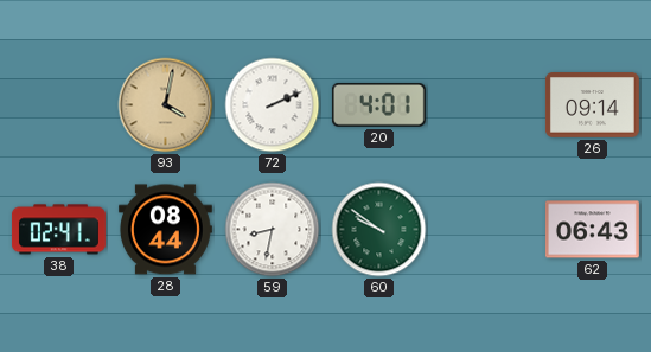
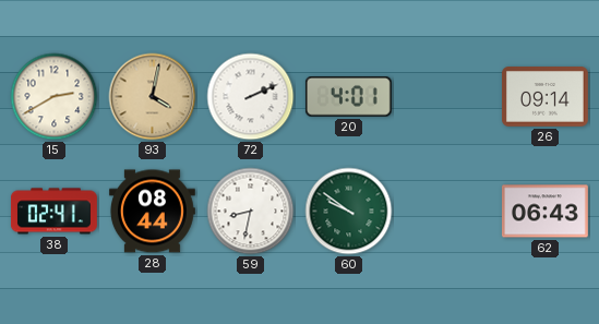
15: none -> 2:40 (55, 97)
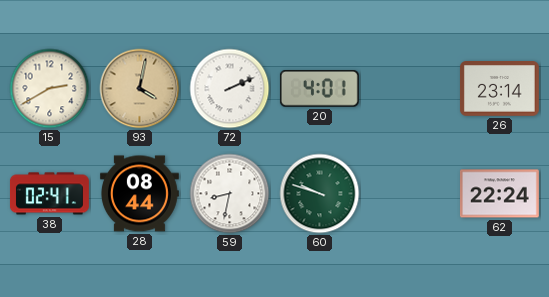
26: 09:14 -> 23:14 (499, 89)
60: 9:51 -> 9:48 (320, 194)
62: 06:43 -> 22:24 (499, 194)
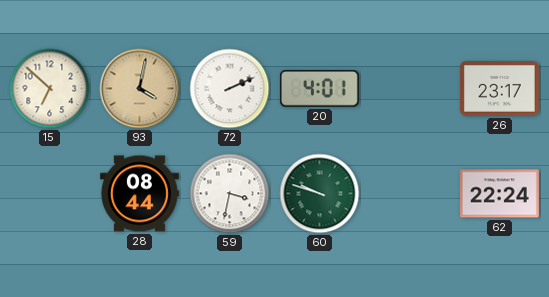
15: 2:40 -> 6:52 (50, 89)
26: 23:14 -> 23:17 (499, 89)
38: 02:41 -> none (49, 194)
59: 8:32 -> 3:32 (230, 194)
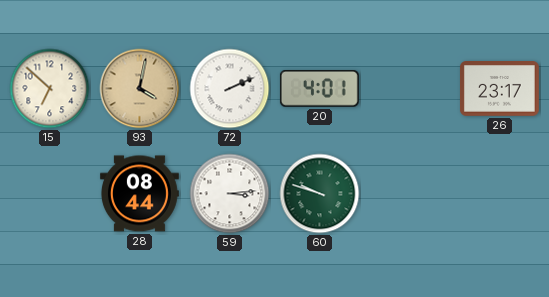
59: 3:32 -> 3:14 (230, 194)
62: 22:24 -> none (499, 194)
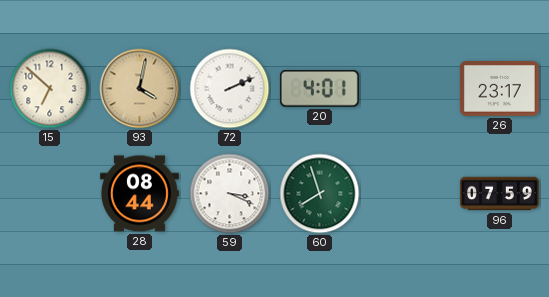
59: 3:14 -> 3:19 (230, 194)
60: 9:48 -> 7:57 (320, 194)
96: none -> 07:59 (499, 194)
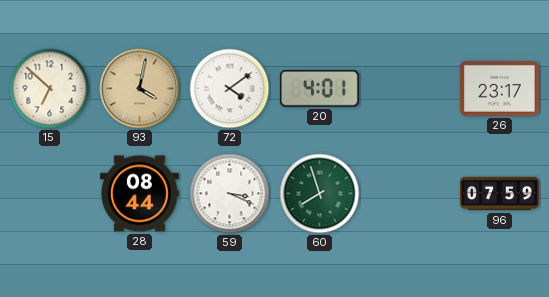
72: 2:11 -> 4:09 (230, 89)
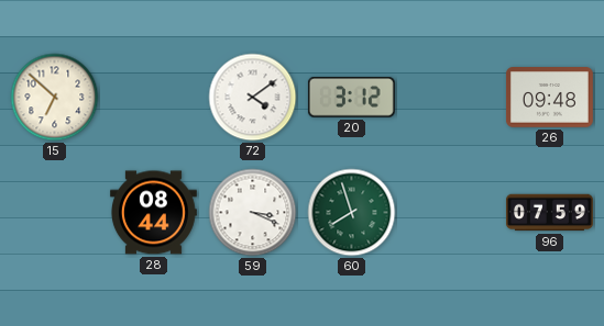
93: 4:02 -> none (140, 89)
20: 4:01 -> 3:12 (351, 98)
26: 23:17 -> 09:48 (549, 98)
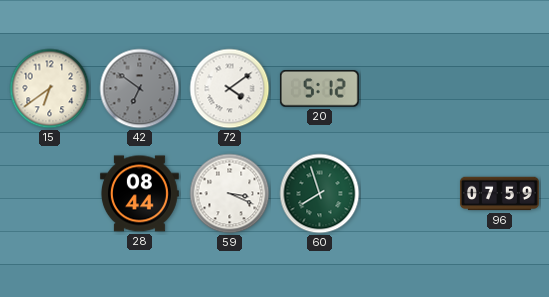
15: 6:52 -> 6:39 (50, 89)
42: none -> 6:51 (140, 89)
20: 3:12 -> 5:12 (319, 89)
26: 09:48 -> none (549, 98)
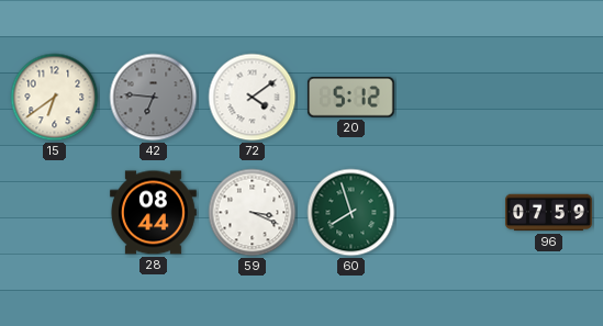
42: 6:51 -> 6:46 (154, 98)
